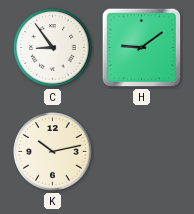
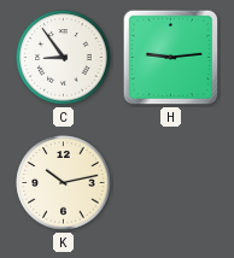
H: 9:09 -> 9:14 (171, 58)
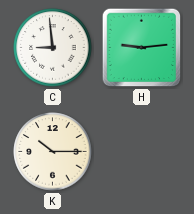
C: 8:54 -> 8:59 (53, 48)
K: 10:13 -> 10:15 (53, 152)
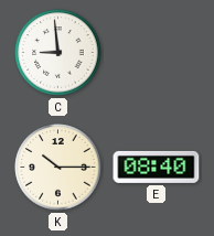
H: 9:14 -> none (142, 48)
E: none -> 08:40 (157, 167)
